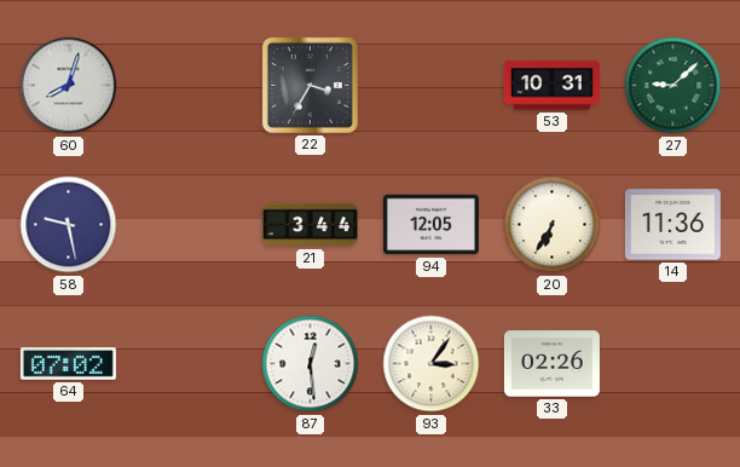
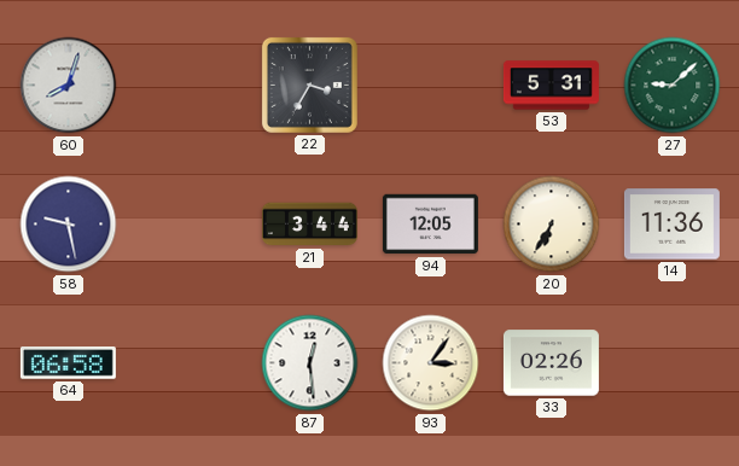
53: 10:31 -> 5:31 (551, 86)
64: 07:02 -> 06:58 (68, 363)
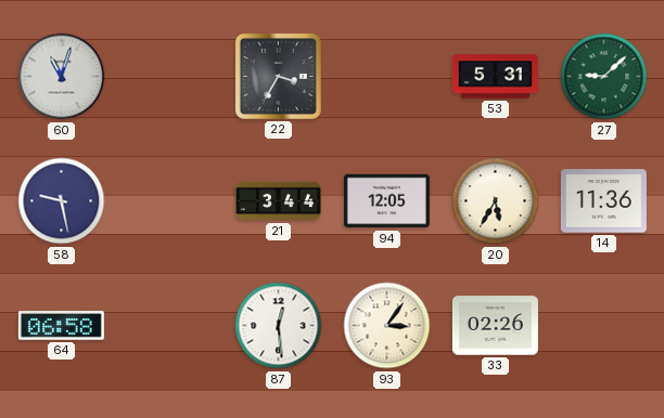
60: 8:03 -> 11:03 (62, 77)
20: 6:35 -> 5:35 (496, 201)
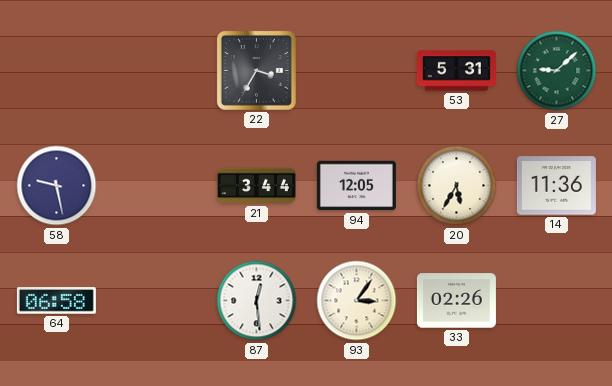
60: 11:03 -> none (62, 77)
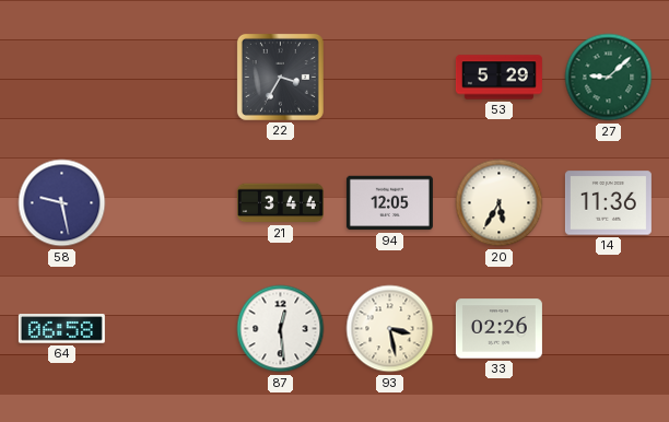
53: 5:31 -> 5:29 (498, 78)
93: 3:06 -> 3:28 (390, 329)
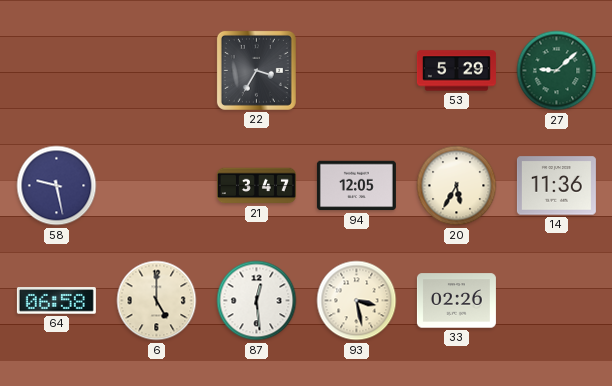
21: 3:44 -> 3:47 (256, 186)
6: none -> 5:00 (157, 301)
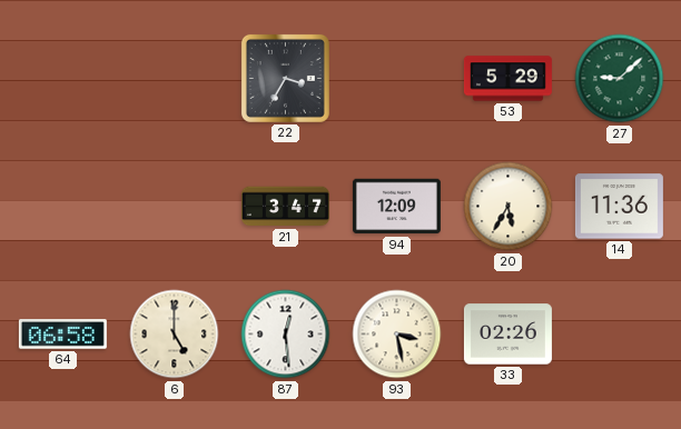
58: 9:28 -> none (57, 186)
94: 12:05 -> 12:09 (396, 207)
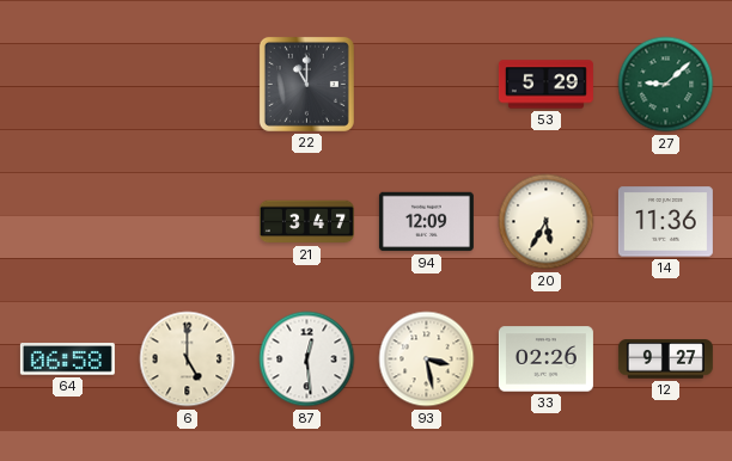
22: 3:35 -> 11:00 (306, 84)
12: none -> 9:27 (665, 359)
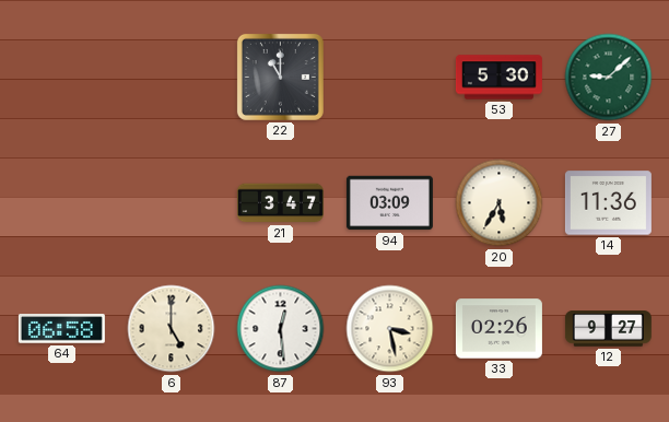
53: 5:29 -> 5:30 (498, 78)
94: 12:09 -> 03:09 (389, 203)
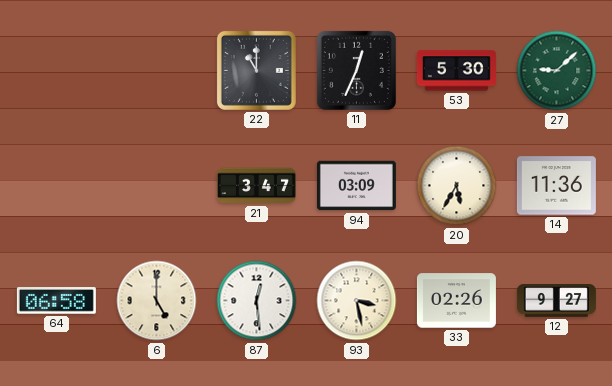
11: none -> 12:34 (356, 70)
